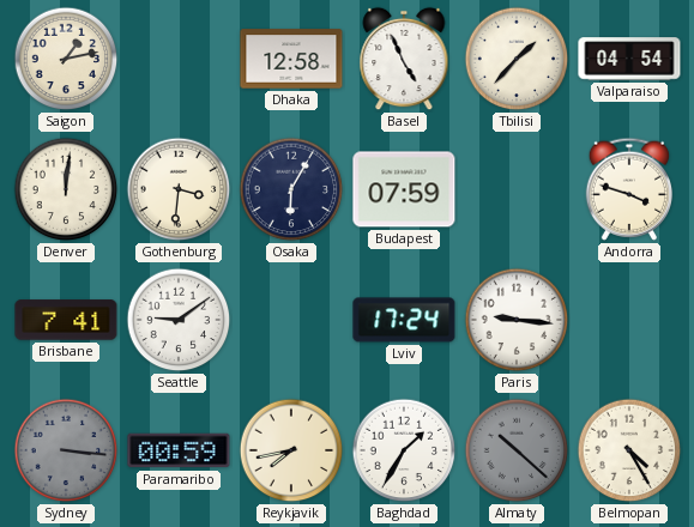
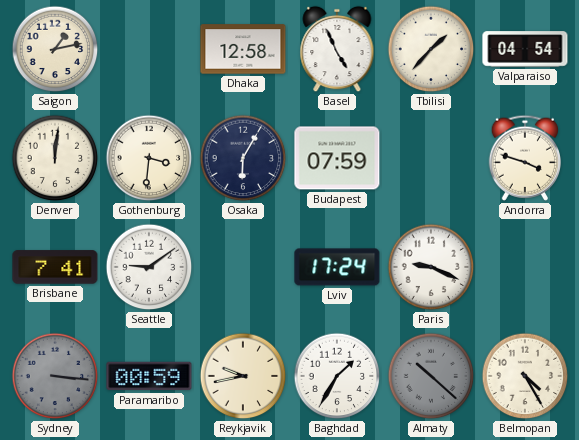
Paris: 9:16 -> 9:19 (431, 267)
Reykjavik: 7:43 -> 9:43 (243, 376)
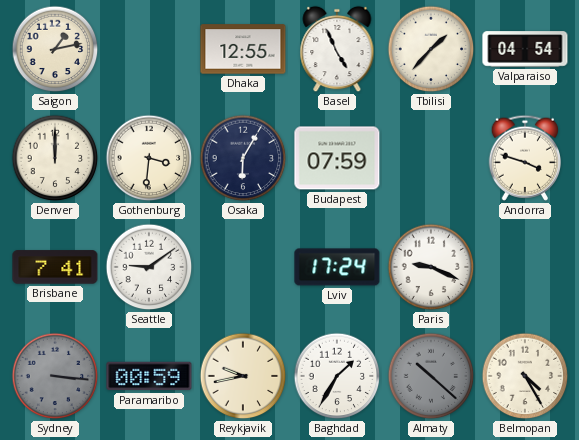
Dhaka: 12:58 -> 12:55 (243, 49)
Denver: 12:01 -> 12:00 (55, 158)
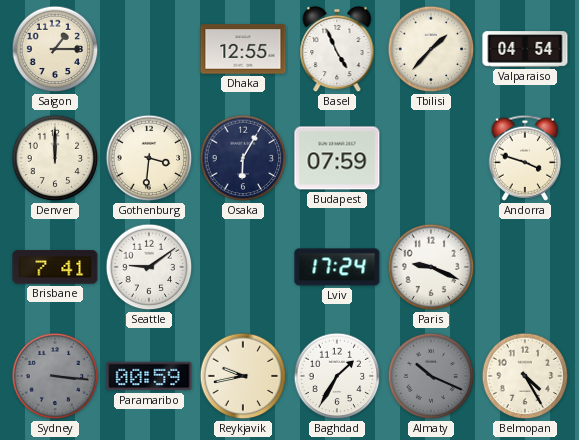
Saigon: 1:13 -> 1:15 (55, 49)
Almaty: 10:22 -> 10:19 (431, 376)
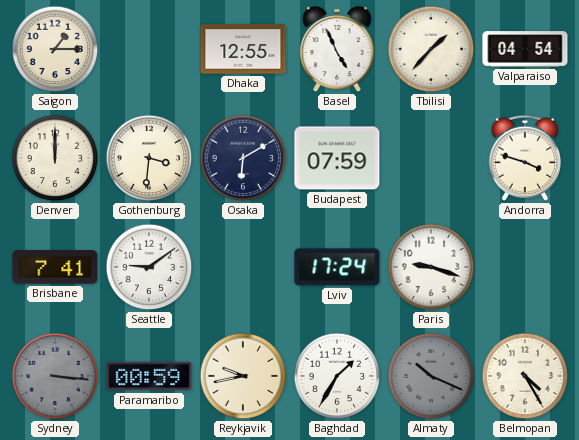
Osaka: 6:05 -> 6:10 (243, 158)
Paris: 9:19 -> 9:18 (431, 267)
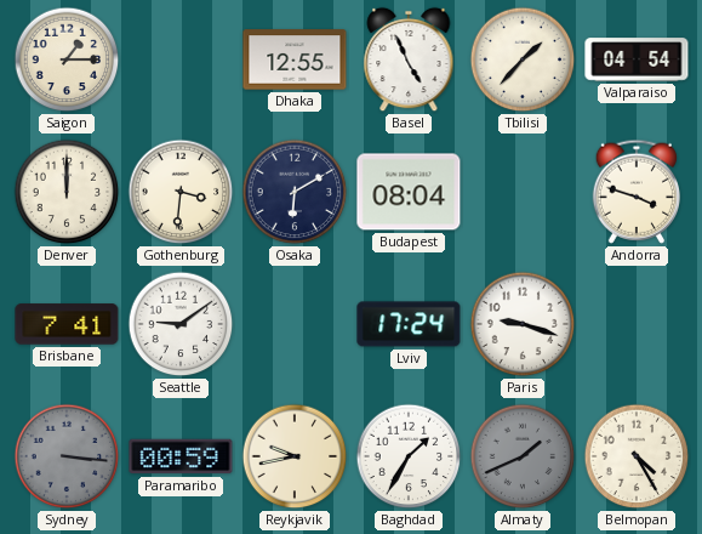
Budapest: 07:59 -> 08:04 (409, 192)
Almaty: 10:19 -> 1:41 (523, 456)
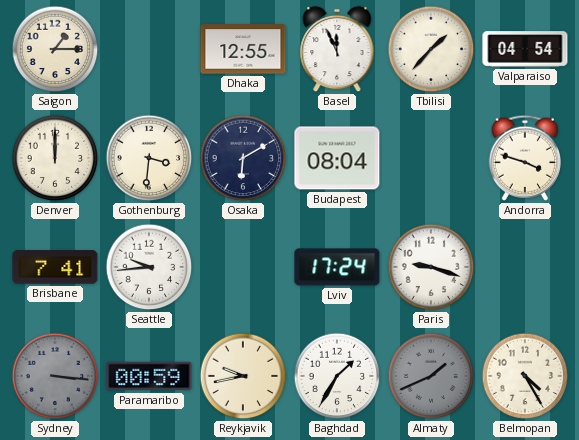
Basel: 4:56 -> 11:56 (337, 49)
Seattle: 9:09 -> 9:44 (149, 267)
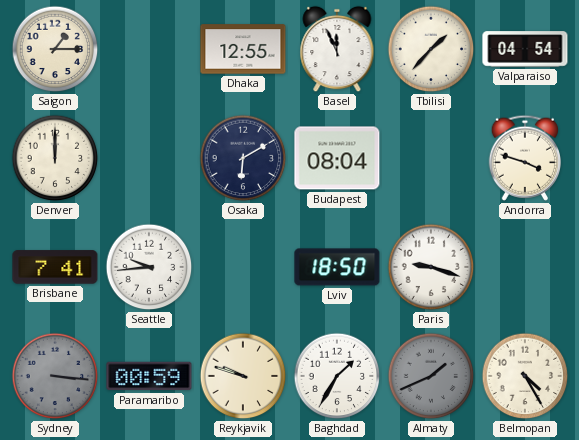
Gothenburg: 3:31 -> none (149, 158)
Lviv: 17:24 -> 18:50 (337, 267)
Reykjavik: 9:43 -> 9:48 (243, 376)
